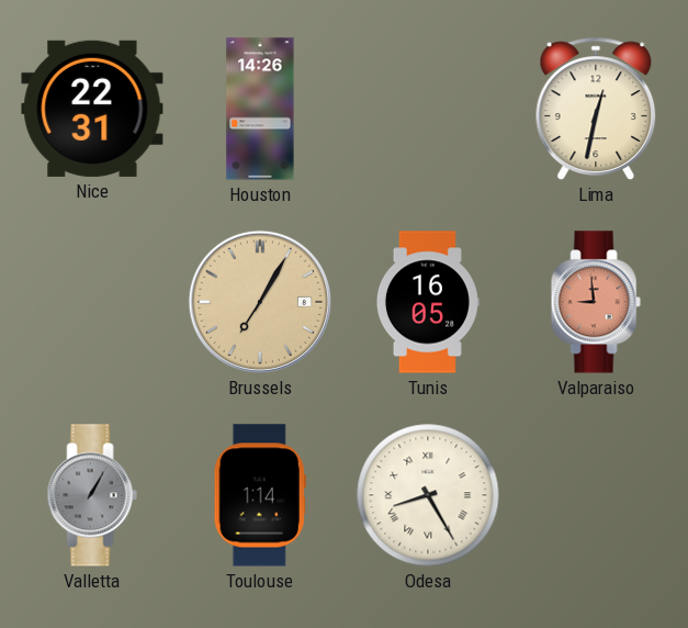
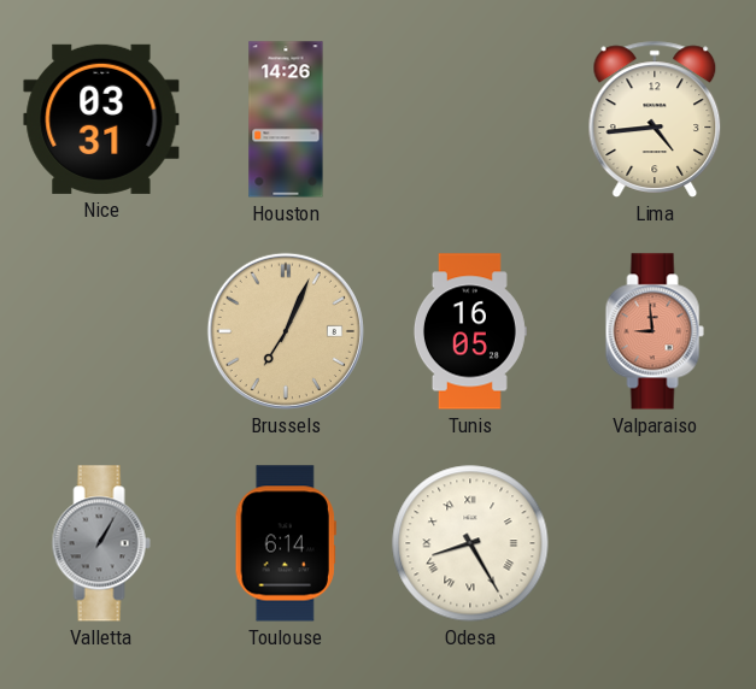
Nice: 22:31 -> 03:31 (101, 119)
Lima: 12:32 -> 4:44 (655, 119)
Brussels: 7:05 -> 7:04 (286, 331)
Toulouse: 1:14 -> 6:14 (286, 543)
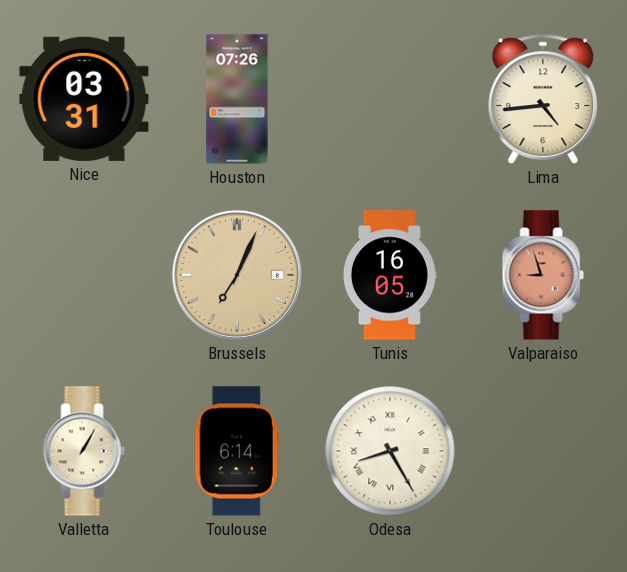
Houston: 14:26 -> 07:26 (237, 99)
Valparaiso: 8:59 -> 8:57 (543, 275)
Valletta dial: grey -> cream (84, 451)
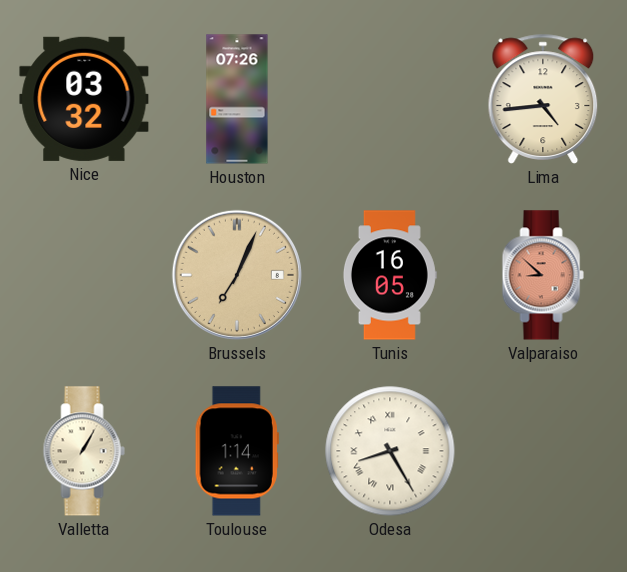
Nice: 03:31 -> 03:32 (84, 99)
Valparaiso: 8:57 -> 8:52 (543, 275)
Toulouse: 6:14 -> 1:14 (237, 451)
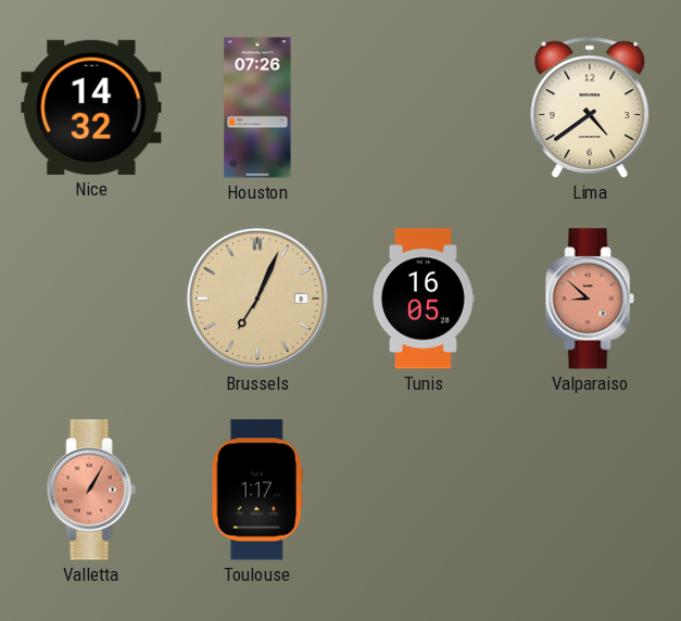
Nice: 03:32 -> 14:32 (91, 107)
Lima: 4:44 -> 4:39 (590, 107)
Valletta dial: cream -> salmon (91, 490)
Toulouse: 1:14 -> 1:17 (257, 490)
Odesa: 8:25 -> none (390, 451)
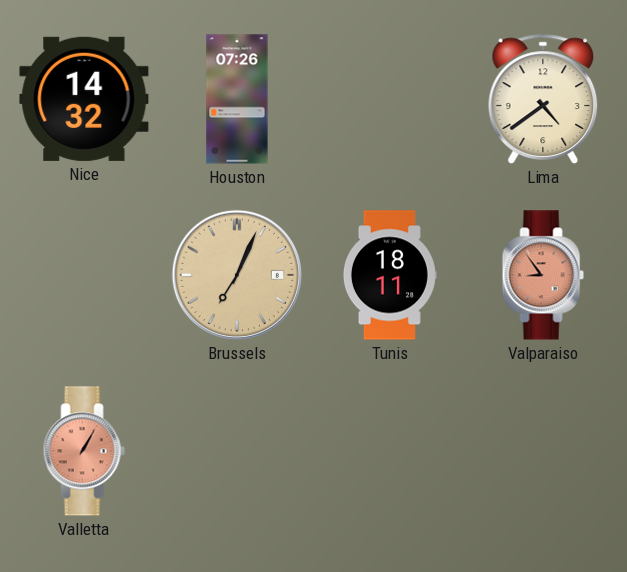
Tunis: 16:05 -> 18:11 (389, 275)
Valparaiso: 8:52 -> 8:54 (543, 275)
Toulouse: 1:17 -> none (257, 490)
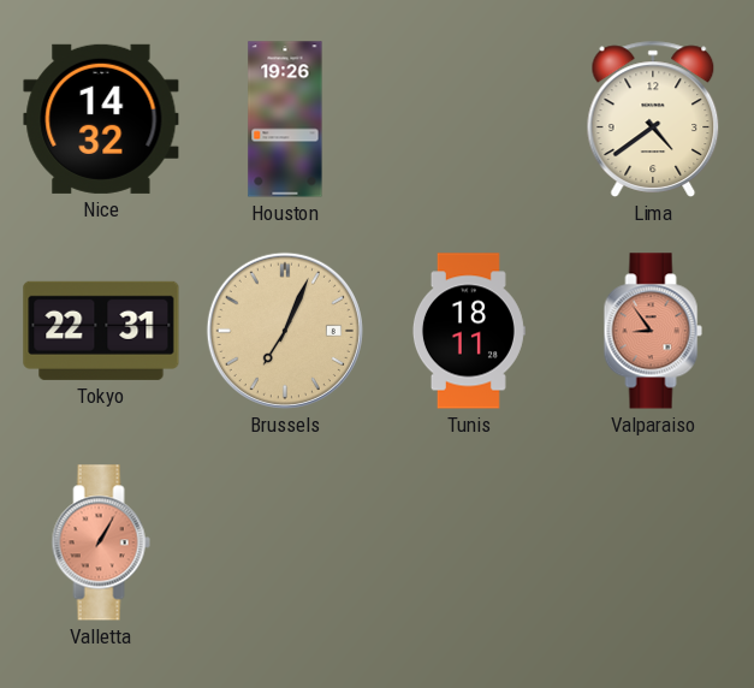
Houston: 07:26 -> 19:26 (285, 119)
Tokyo: none -> 22:31 (101, 331)
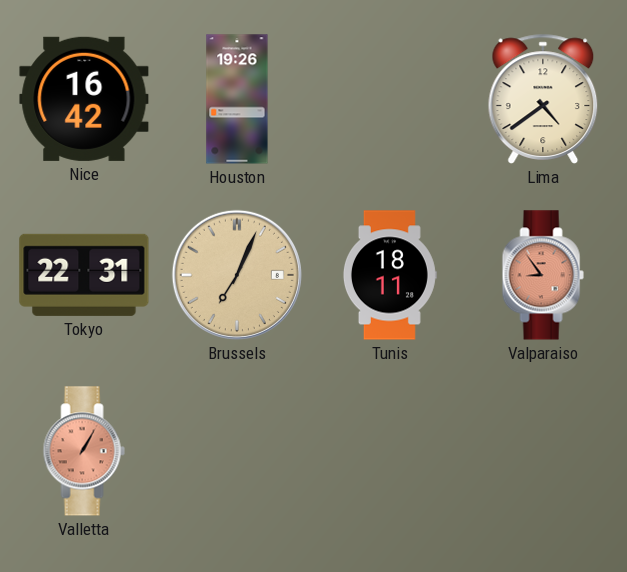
Nice: 14:32 -> 16:42 (84, 99)
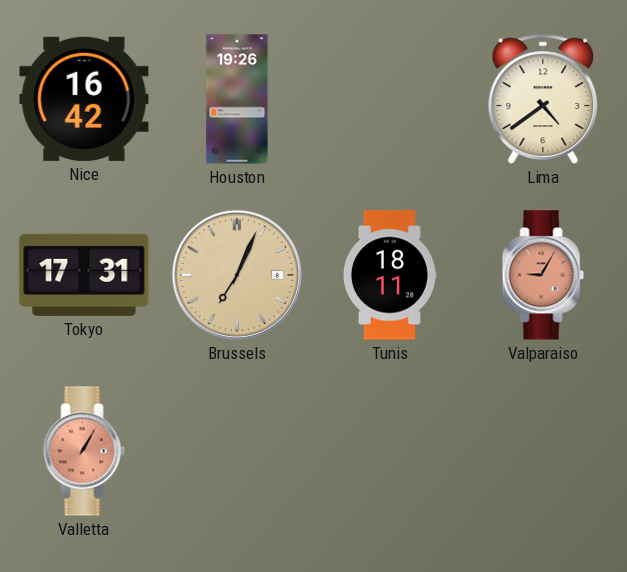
Tokyo: 22:31 -> 17:31 (84, 275)
Valparaiso: 8:54 -> 9:05 (543, 275)
